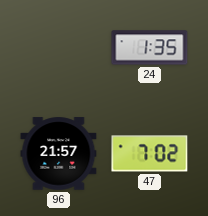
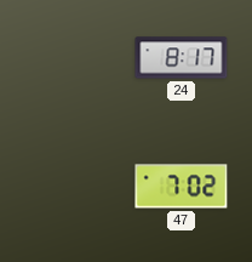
24: 1:35 -> 8:17 (182, 58)
96: 21:57 -> none (59, 154)
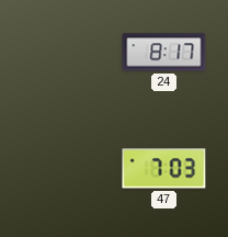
47: 7:02 -> 7:03 (164, 169)
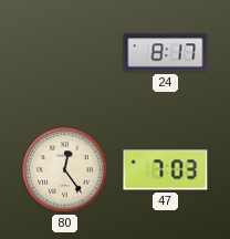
80: none -> 12:24 (65, 170)
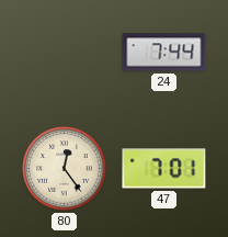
24: 8:17 -> 7:44 (164, 53)
47: 7:03 -> 7:01 (164, 169)
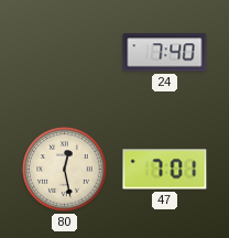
24: 7:44 -> 7:40 (165, 53)
80: 12:24 -> 12:28 (65, 170)
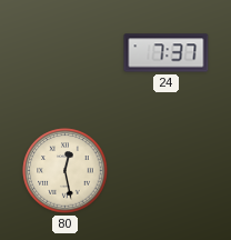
24: 7:40 -> 7:37 (167, 53)
47: 7:01 -> none (165, 170)
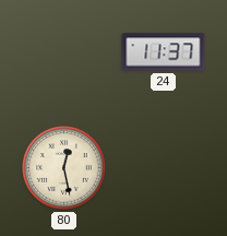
24: 7:37 -> 11:37 (164, 52)
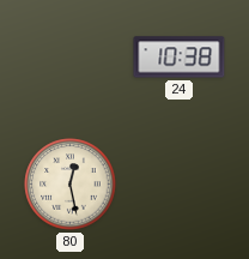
24: 11:37 -> 10:38 (180, 58)
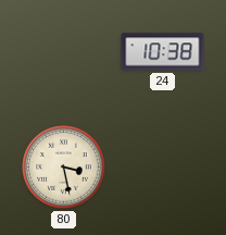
80: 12:28 -> 3:28 (64, 168)
